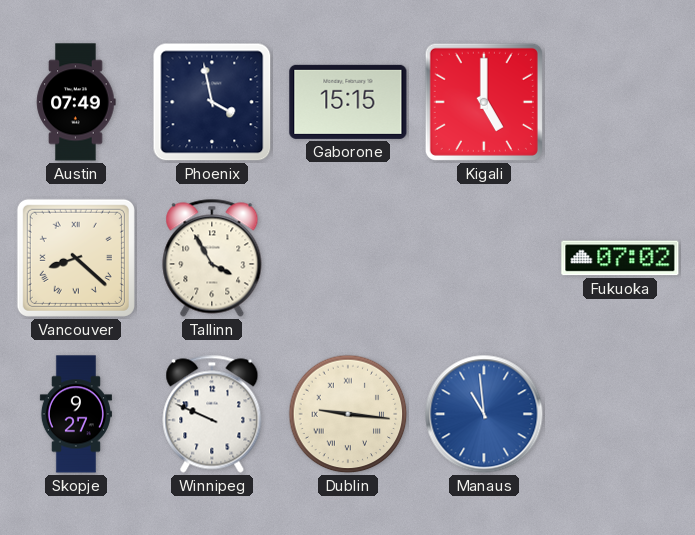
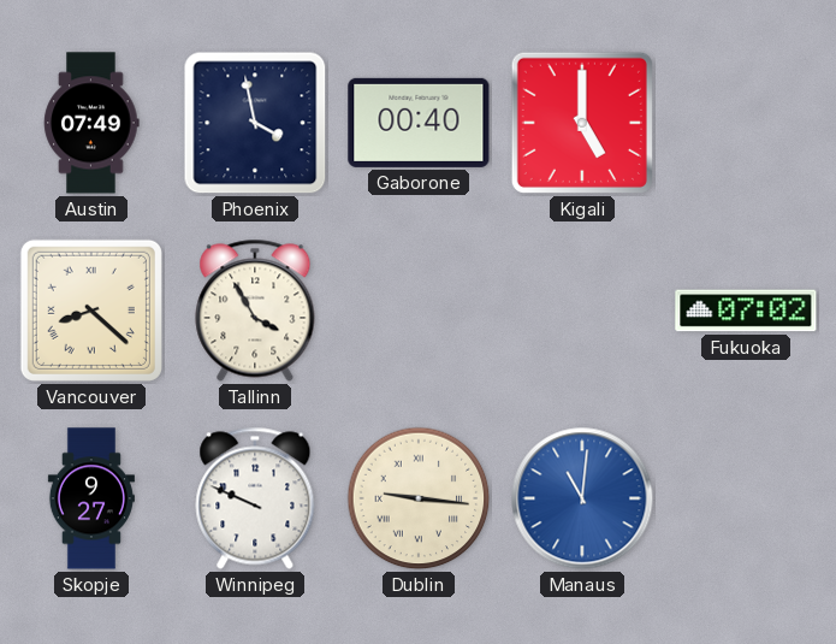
Gaborone: 15:15 -> 00:40 (419, 123)
Manaus: 10:59 -> 11:01 (582, 498)
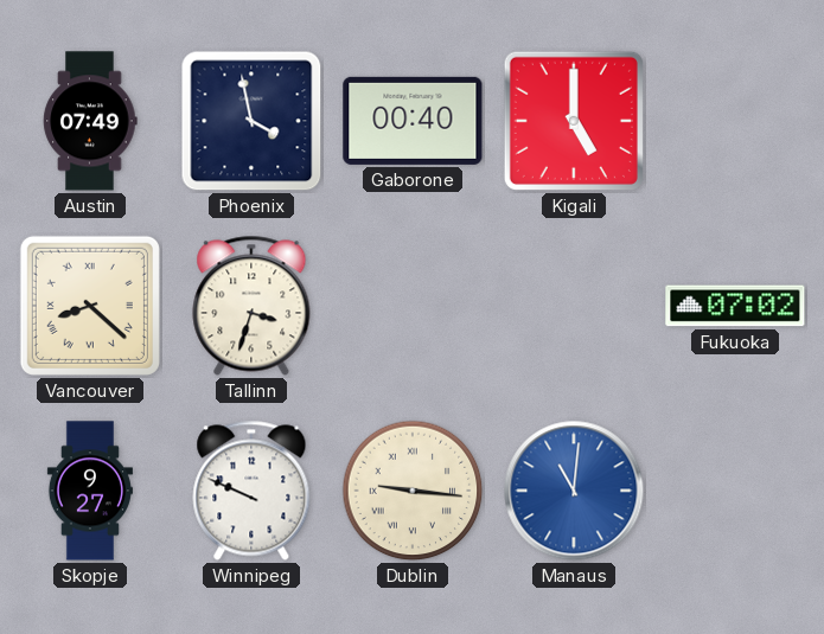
Tallinn: 3:55 -> 3:33 (251, 306)
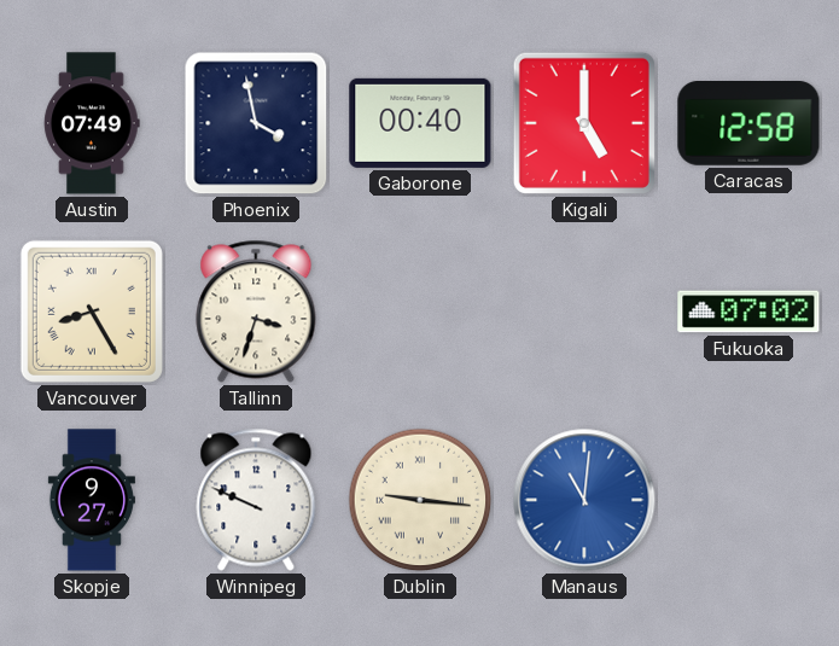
Caracas: none -> 12:58 (748, 124)
Vancouver: 8:22 -> 8:25 (92, 312)
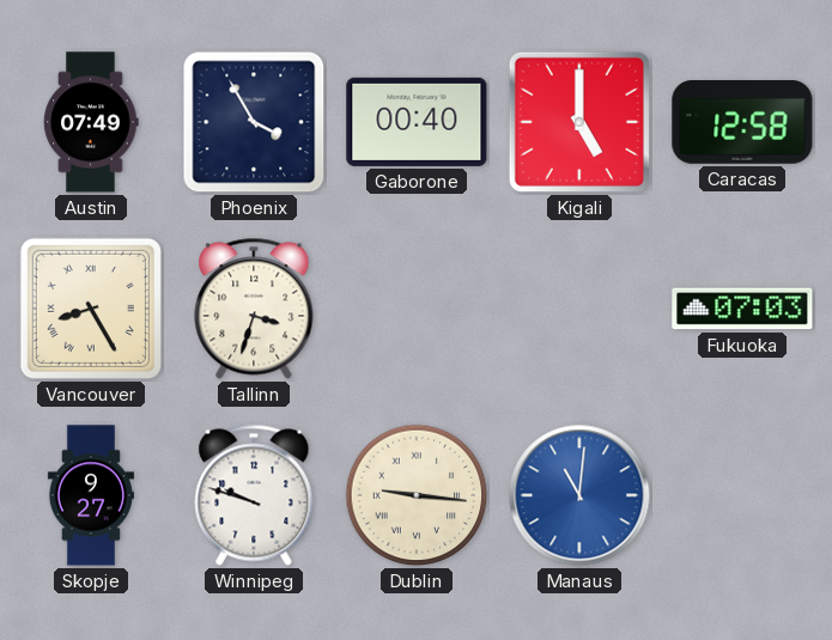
Phoenix: 3:58 -> 3:55 (254, 122)
Fukuoka: 07:02 -> 07:03 (742, 309)
Winnipeg: 9:49 -> 9:48 (254, 495)
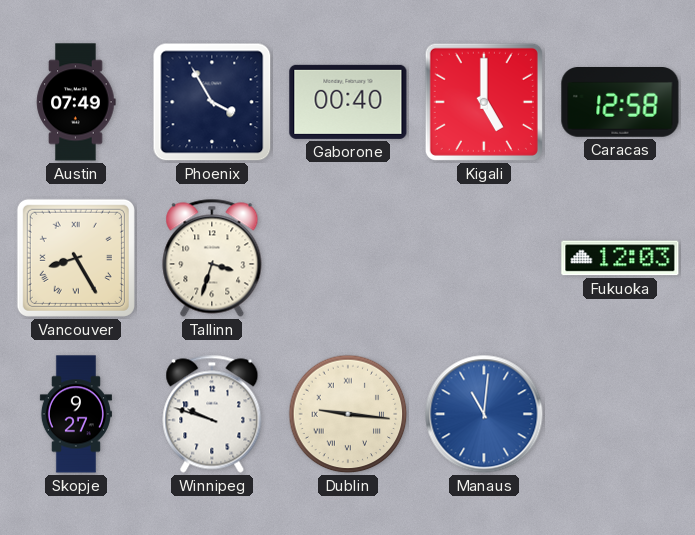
Fukuoka: 07:03 -> 12:03 (620, 258)
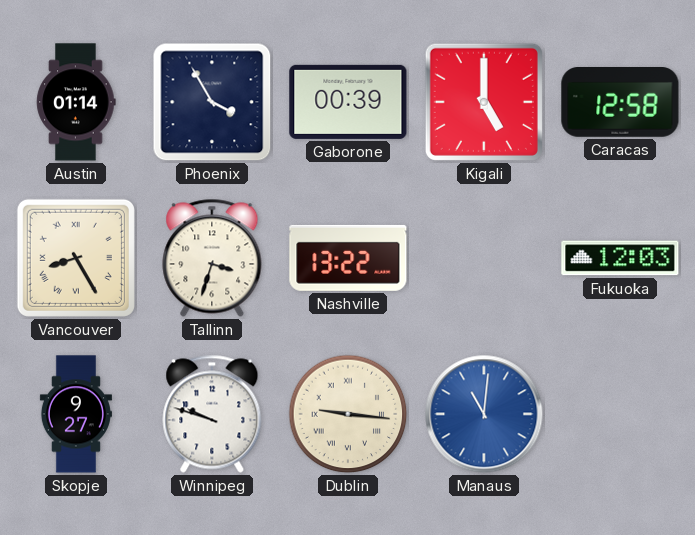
Austin: 07:49 -> 01:14 (76, 102)
Gaborone: 00:40 -> 00:39 (348, 102)
Nashville: none -> 13:22 (348, 258)
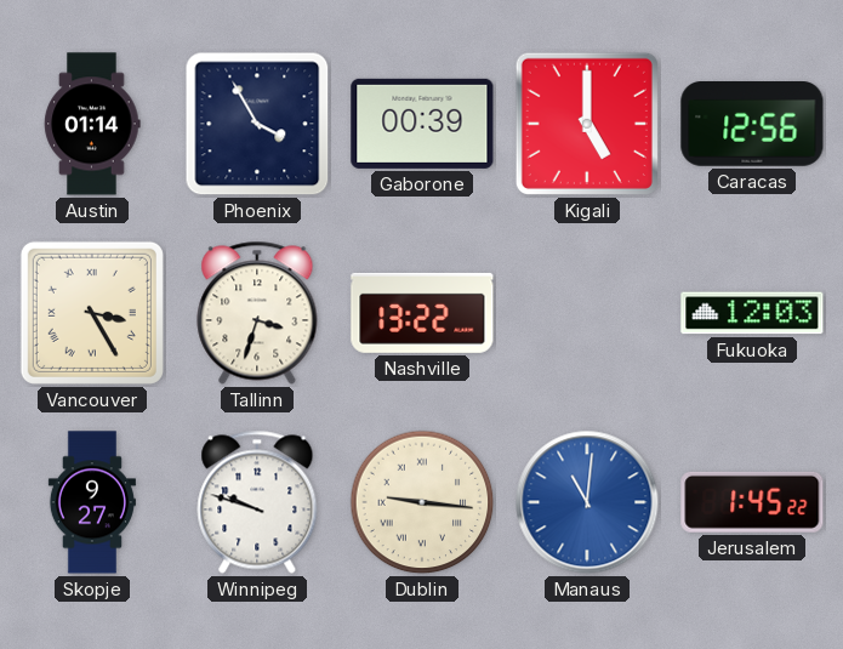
Caracas: 12:58 -> 12:56 (752, 125)
Vancouver: 8:25 -> 3:25 (92, 313)
Jerusalem: none -> 1:45 (752, 502)
